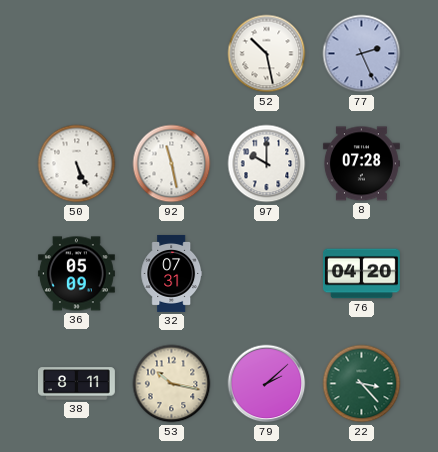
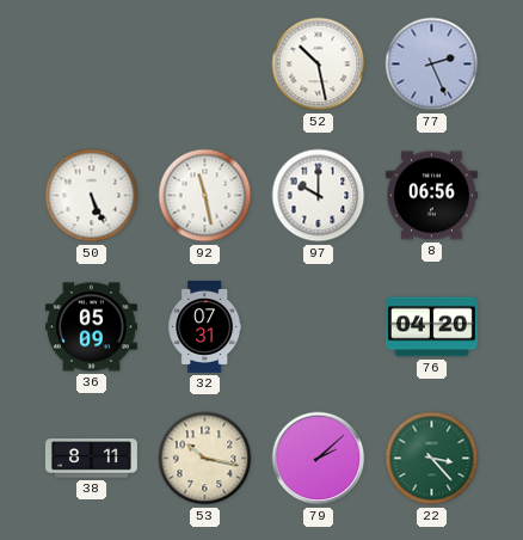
8: 07:28 -> 06:56 (431, 196)
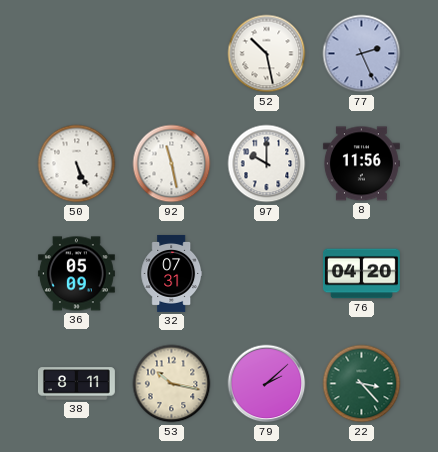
8: 06:56 -> 11:56 (361, 164)
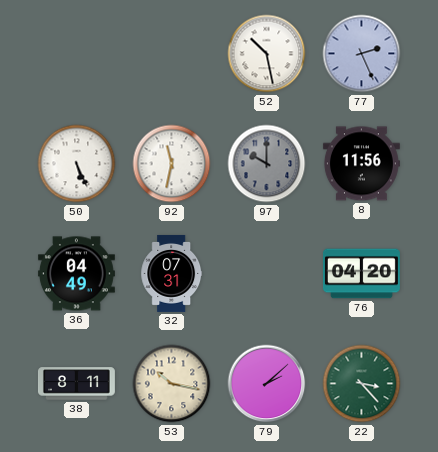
92: 11:28 -> 11:32 (172, 164)
97 dial: white -> grey (267, 164)
36: 05:09 -> 04:49 (76, 274)
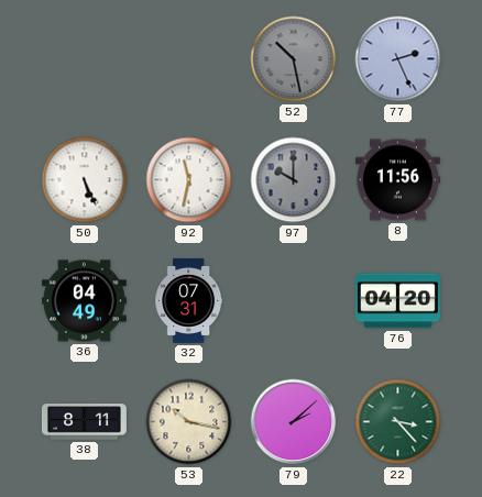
52 dial: white -> grey (294, 59)
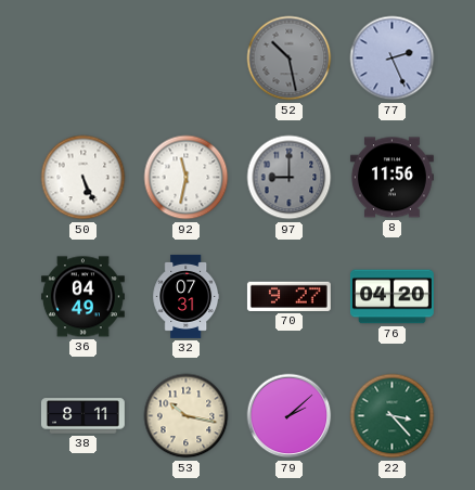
97: 10:00 -> 9:00 (290, 178)
70: none -> 9:27 (288, 296)
